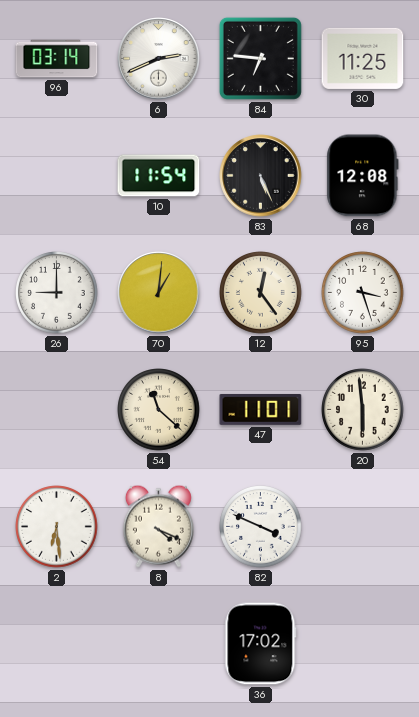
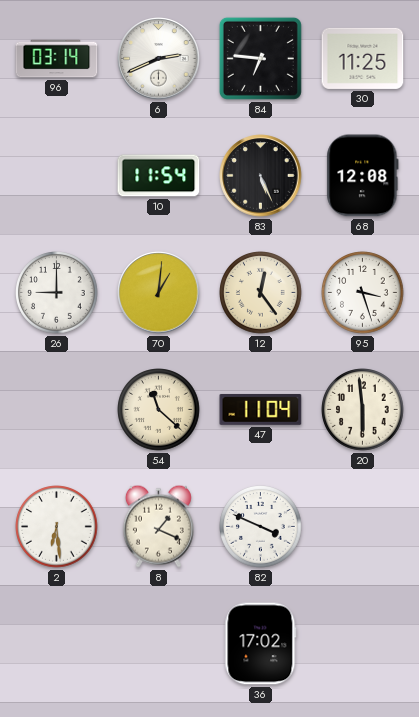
47: 11:01 -> 11:04 (261, 409)
8: 4:19 -> 1:19 (158, 526)
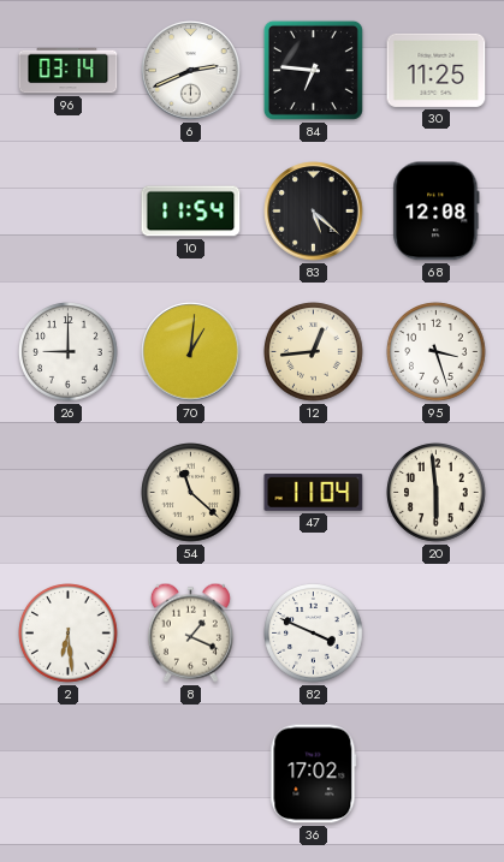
83: 5:26 -> 5:22 (314, 212)
12: 12:24 -> 12:44 (314, 352)
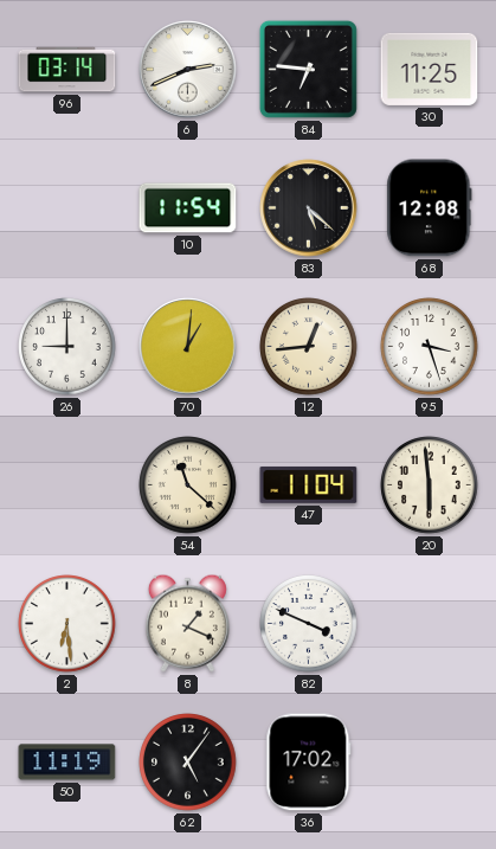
50: none -> 11:19 (67, 763)
62: none -> 5:06 (188, 763)
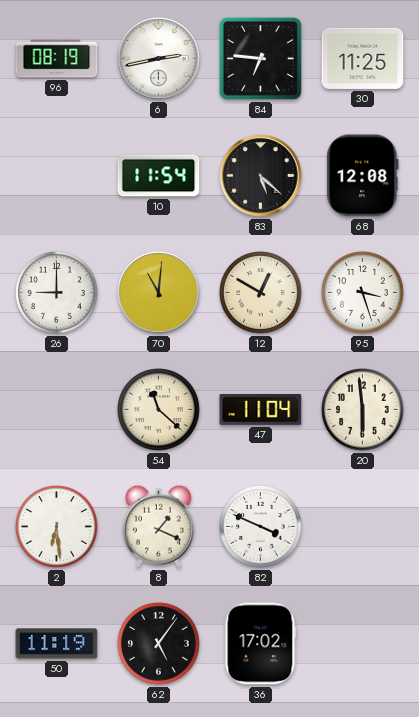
96: 03:14 -> 08:19 (57, 59)
6: 2:41 -> 2:43 (159, 59)
70: 1:01 -> 11:01 (159, 293)
12: 12:44 -> 12:50 (261, 293)
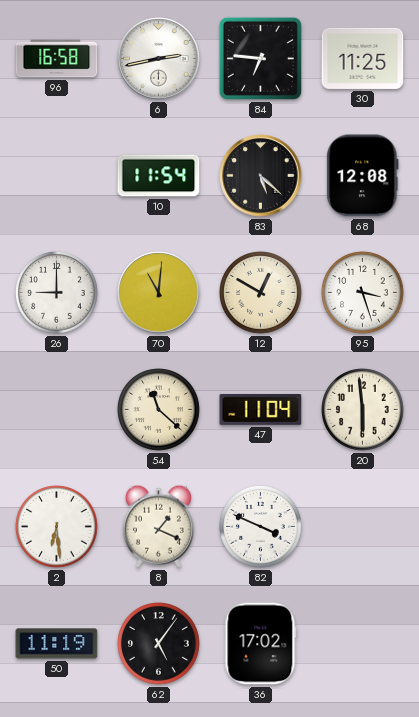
96: 08:19 -> 16:58 (57, 59)
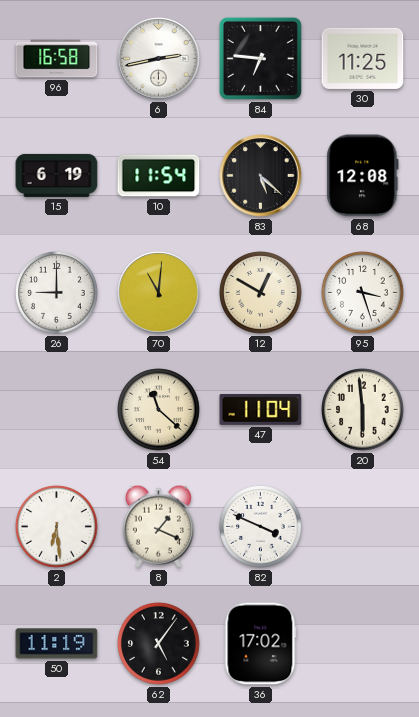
15: none -> 6:19 (57, 175)
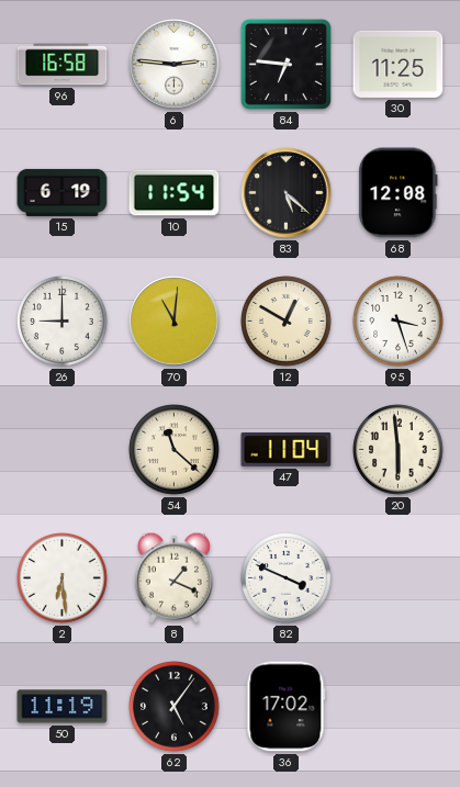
6: 2:43 -> 2:46 (175, 65)
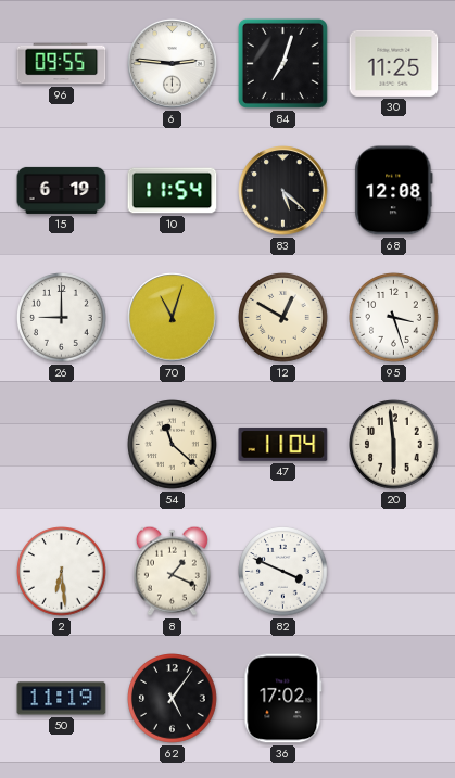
96: 16:58 -> 09:55 (62, 64)
84: 6:46 -> 7:03 (282, 63)
70: 11:01 -> 11:03 (173, 318)
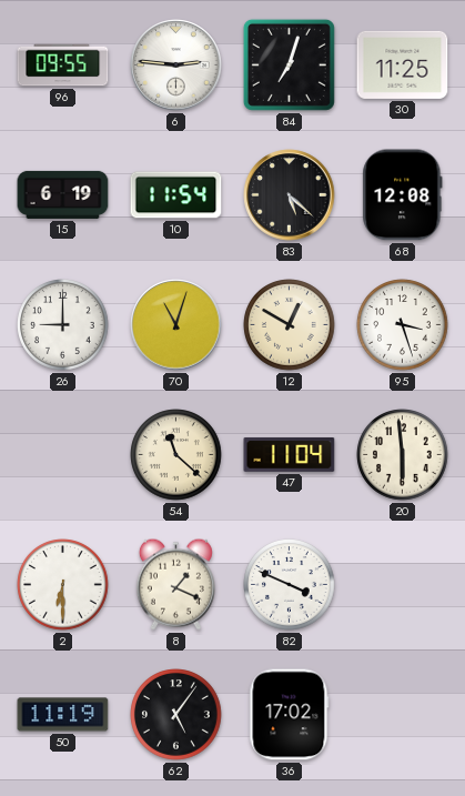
2: 6:29 -> 6:30 (63, 585)
